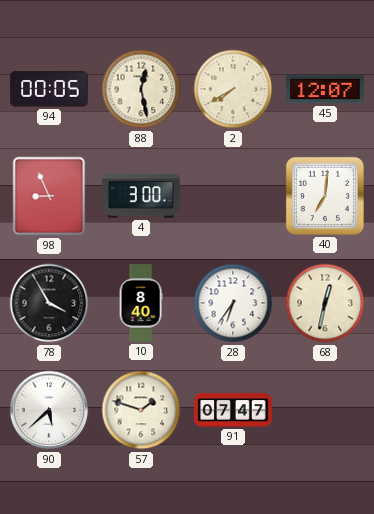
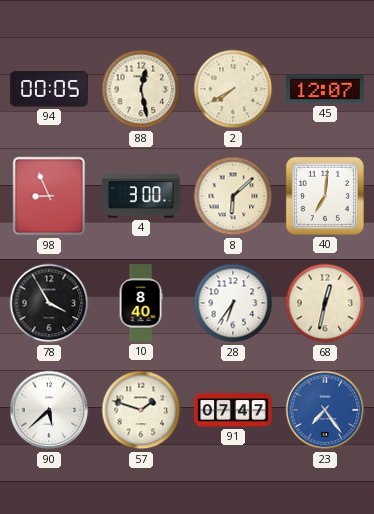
8: none -> 6:08 (233, 196)
23: none -> 7:24 (325, 410)
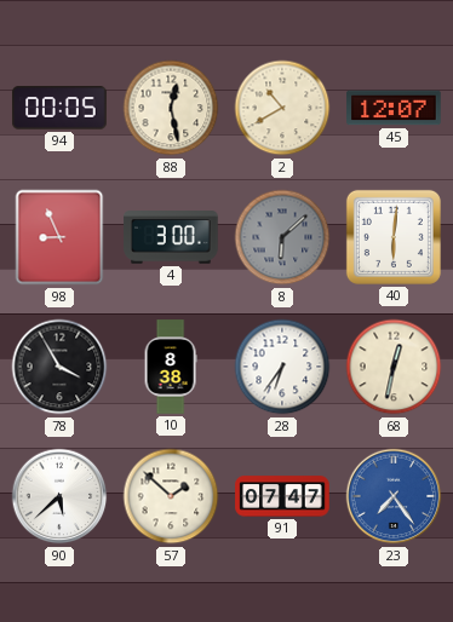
2: 7:40 -> 10:40 (282, 108)
8 dial: cream -> grey (282, 237)
40: 7:01 -> 6:01 (394, 237)
10: 8:40 -> 8:38 (171, 367)
57: 1:48 -> 1:52 (171, 496)
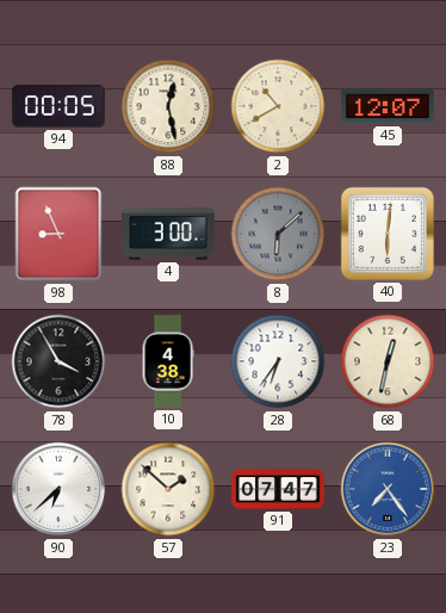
10: 8:38 -> 4:38 (168, 361)
90: 5:38 -> 6:38 (58, 489)
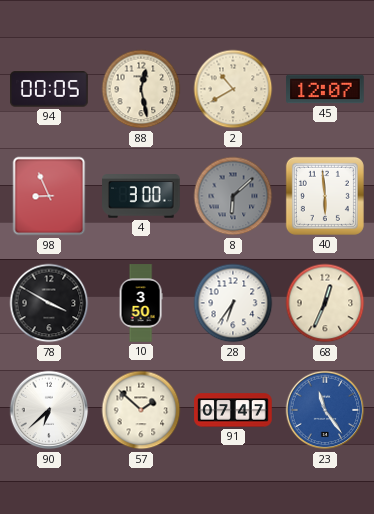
40: 6:01 -> 5:59 (325, 196)
78: 3:55 -> 3:50 (49, 303)
10: 4:38 -> 3:50 (141, 303)
68: 12:32 -> 12:34 (325, 303)
23: 7:24 -> 11:24 (325, 410)
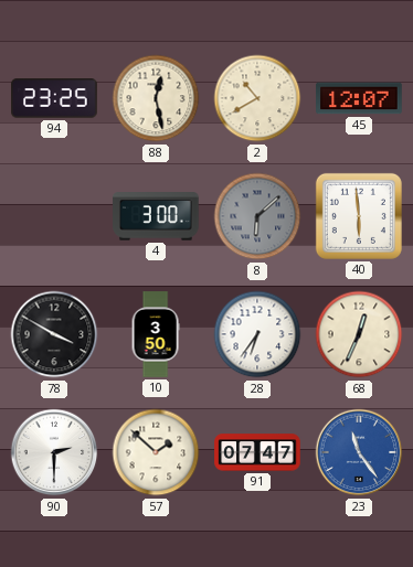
94: 00:05 -> 23:25 (54, 98)
98: 8:56 -> none (49, 196)
90: 6:38 -> 2:30 (54, 452)
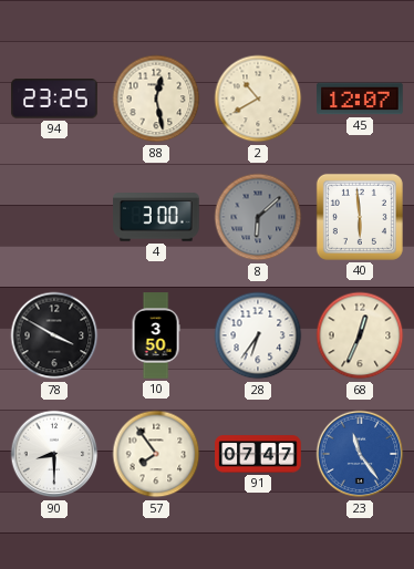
90: 2:30 -> 8:30 (54, 454)
57: 1:52 -> 7:54 (156, 454)
